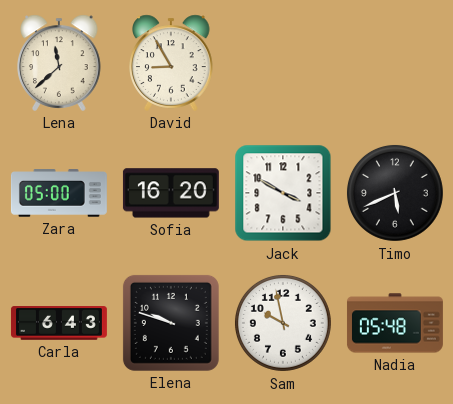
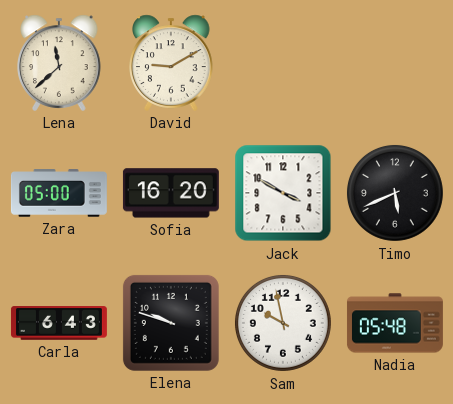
David: 8:55 -> 9:10 (171, 63)
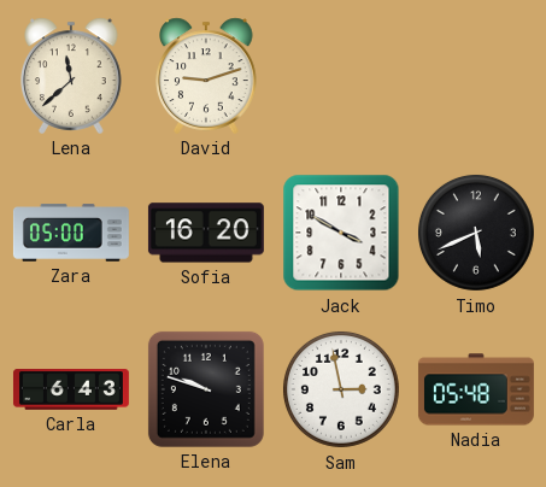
David: 9:10 -> 9:12 (206, 76)
Sam: 9:58 -> 2:58 (341, 389)
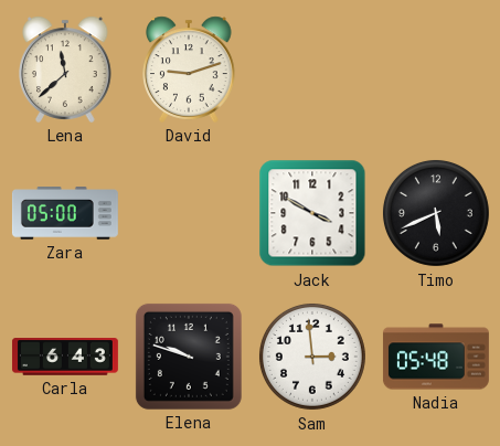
Sofia: 16:20 -> none (206, 233)
Sam: 2:58 -> 2:59 (312, 357)
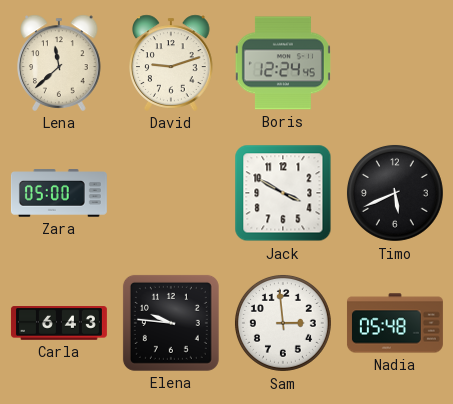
Boris: none -> 12:24 (283, 63)
Elena: 9:48 -> 9:46 (171, 323)
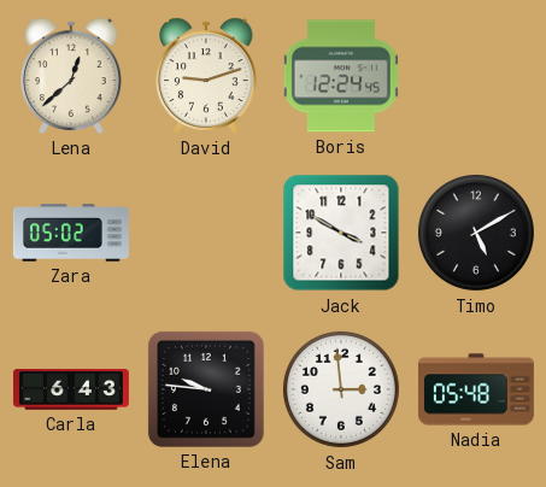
Lena: 11:38 -> 12:38 (71, 76)
Zara: 05:00 -> 05:02 (71, 233)
Timo: 5:41 -> 5:10 (476, 233)
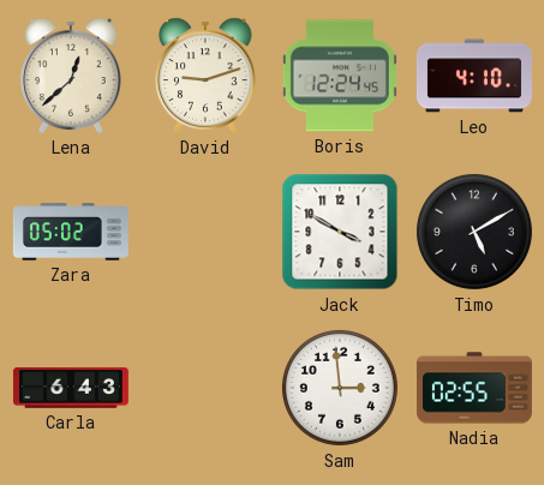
Leo: none -> 4:10 (474, 76)
Elena: 9:46 -> none (206, 389)
Nadia: 05:48 -> 02:55 (474, 388)
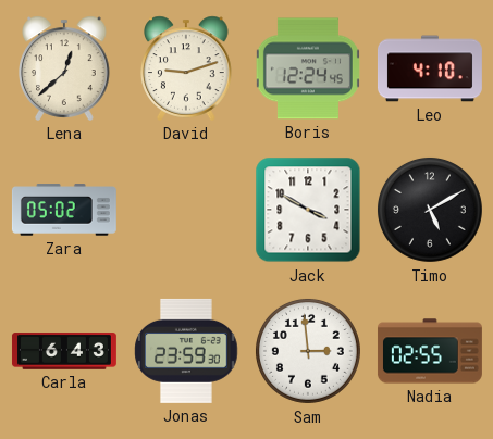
Jonas: none -> 23:59 (186, 351)
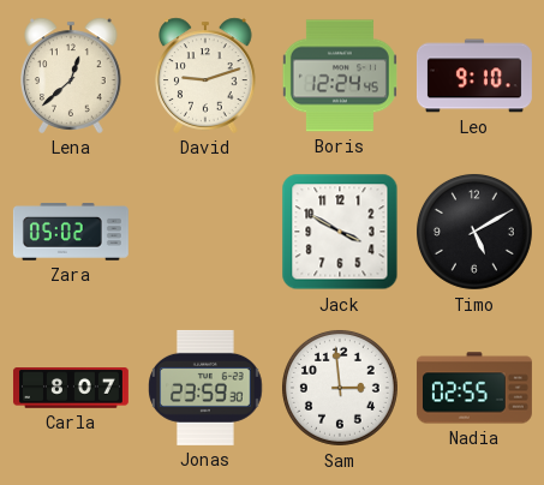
Leo: 4:10 -> 9:10 (474, 76)
Carla: 6:43 -> 8:07 (71, 388)
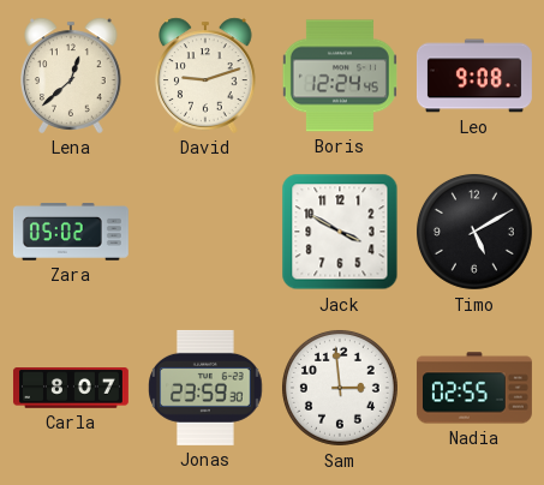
Leo: 9:10 -> 9:08 (474, 76)
